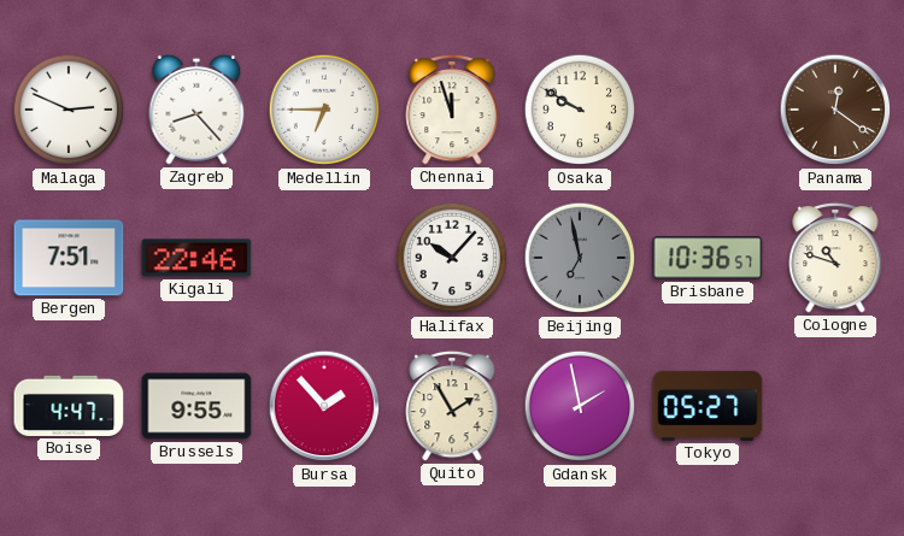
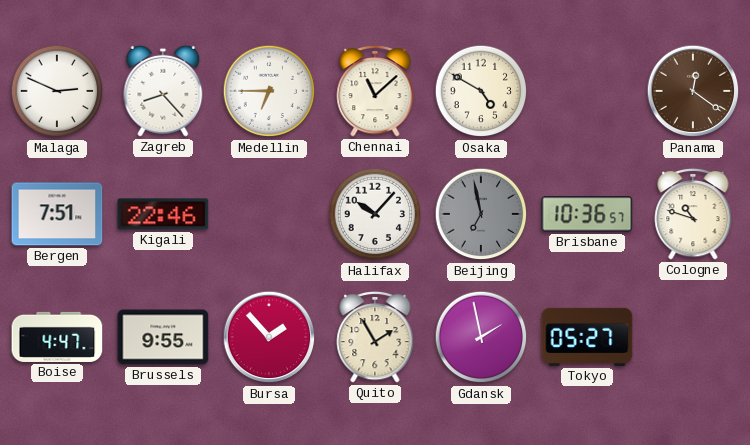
Chennai: 11:57 -> 11:08 (375, 91)
Osaka: 9:50 -> 4:50 (481, 91)
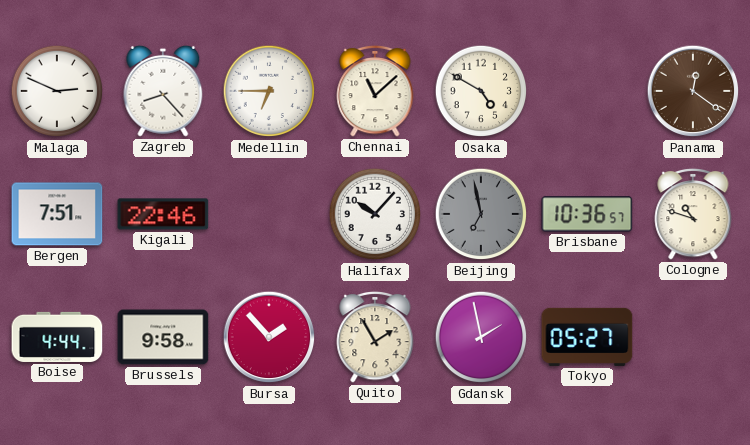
Boise: 4:47 -> 4:44 (57, 337)
Brussels: 9:55 -> 9:58 (163, 337)
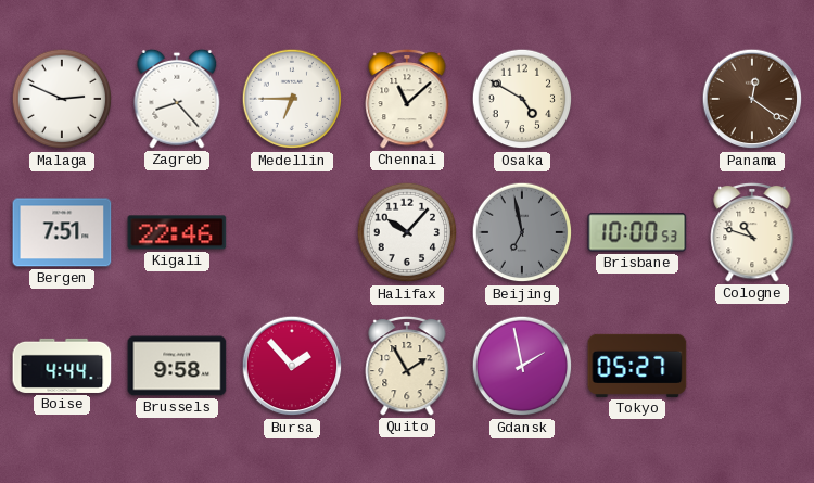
Brisbane: 10:36 -> 10:00 (637, 232)
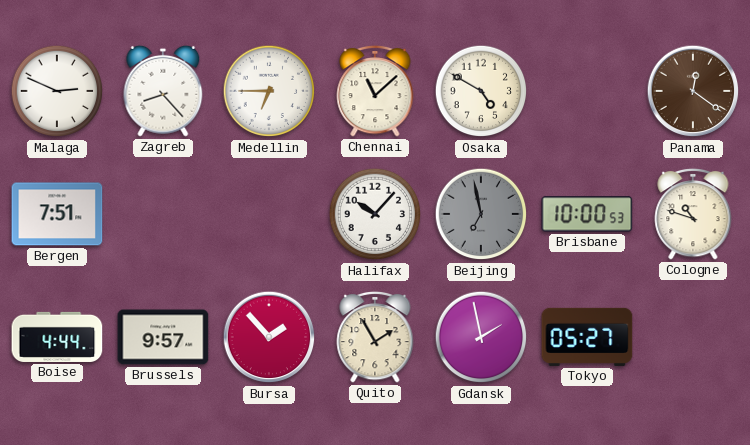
Kigali: 22:46 -> none (177, 232)
Brussels: 9:58 -> 9:57 (163, 337)
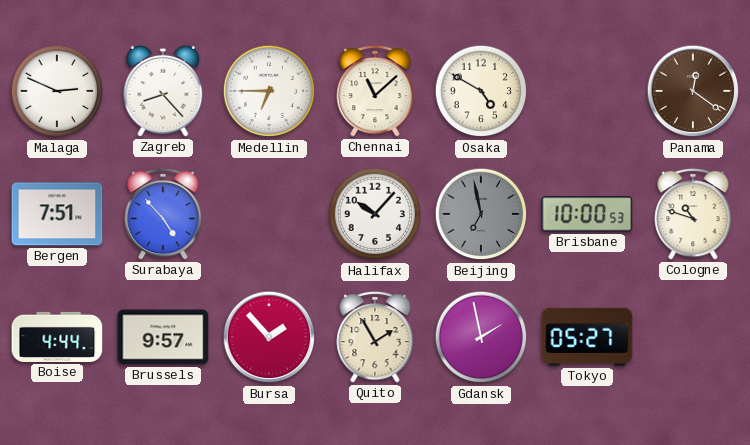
Surabaya: none -> 4:53 (163, 214)
